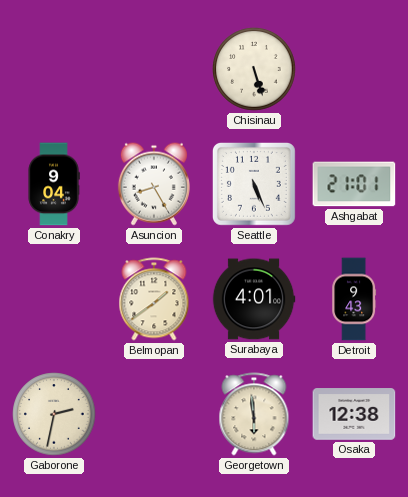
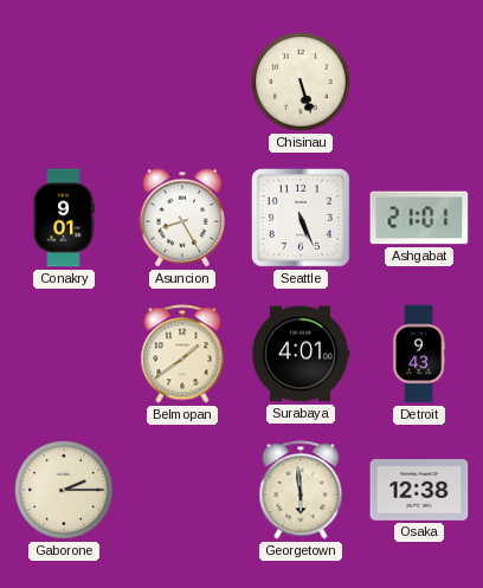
Conakry: 9:04 -> 9:01 (64, 218)
Gaborone: 2:32 -> 2:15 (64, 490)
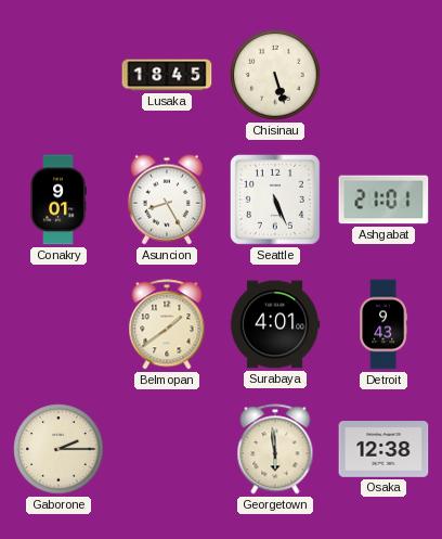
Lusaka: none -> 18:45 (167, 75)
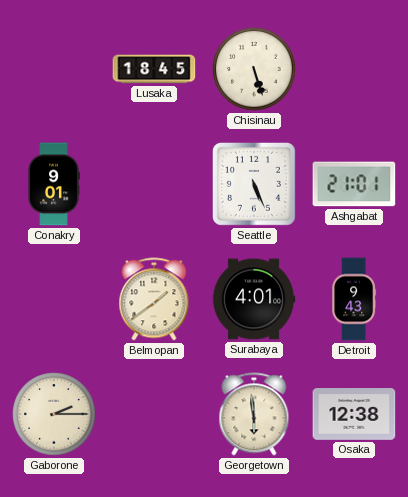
Asuncion: 8:25 -> none (167, 200)
